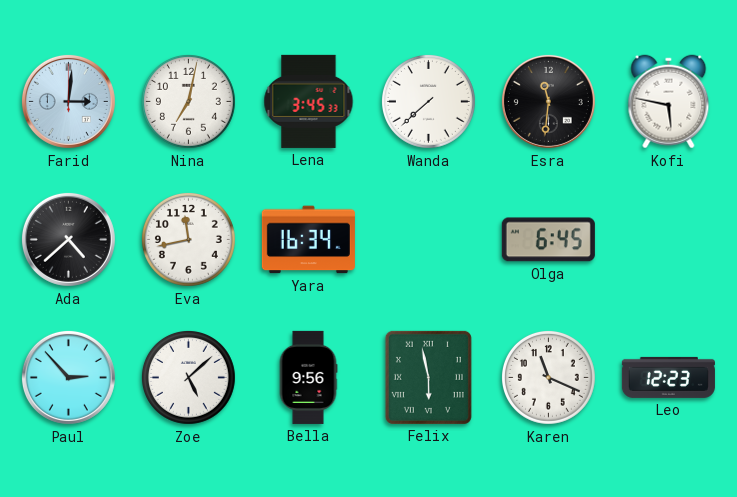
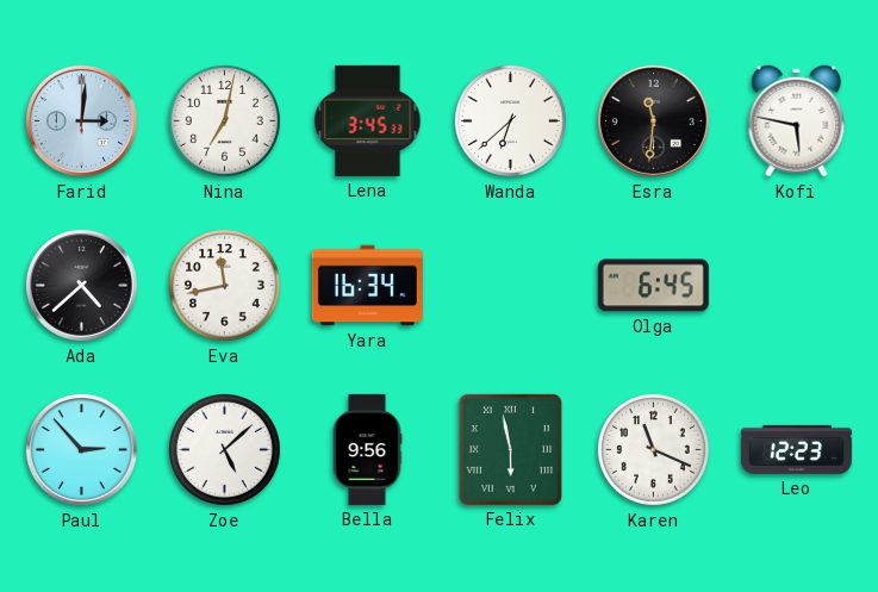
Wanda: 7:38 -> 6:38 (510, 120)
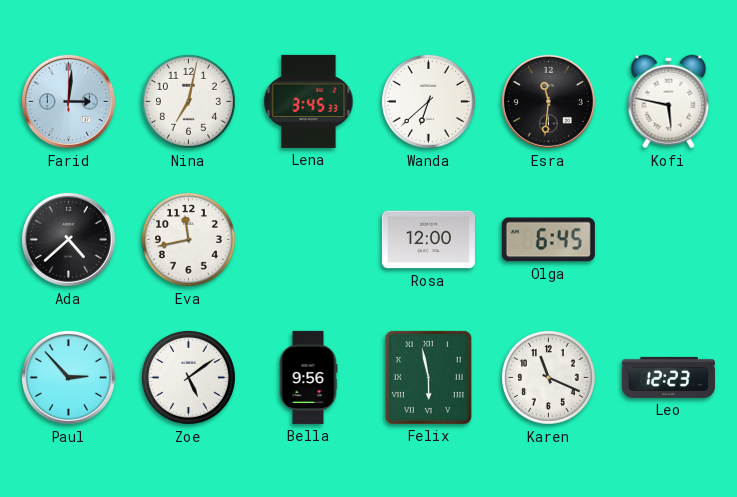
Yara: 16:34 -> none (367, 286)
Rosa: none -> 12:00 (428, 240)
Zoe: 5:08 -> 5:09 (188, 377)
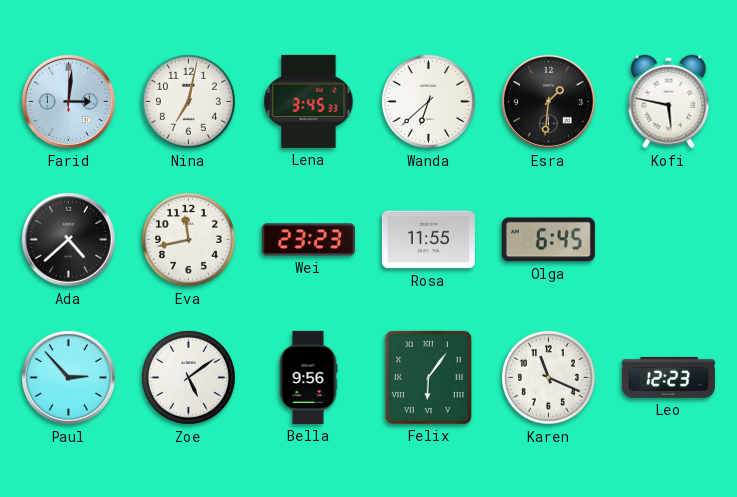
Esra: 11:31 -> 1:31 (548, 101)
Wei: none -> 23:23 (308, 240)
Rosa: 12:00 -> 11:55 (428, 240)
Felix: 5:58 -> 6:06 (428, 377)
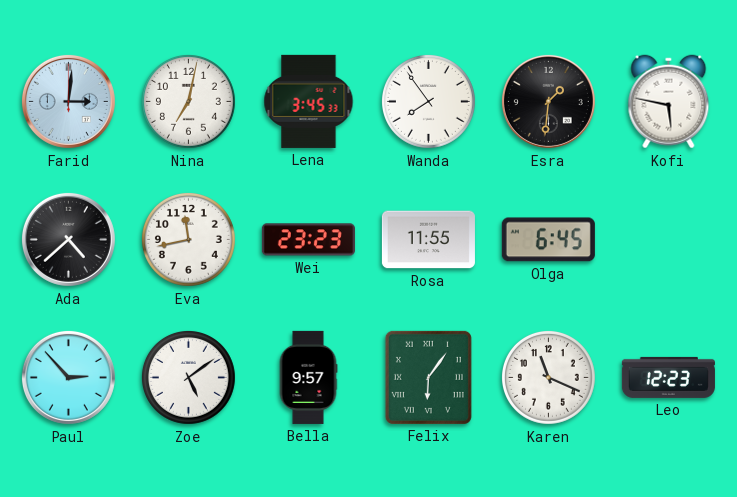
Wanda: 6:38 -> 7:54 (428, 101)
Bella: 9:56 -> 9:57 (308, 377)
